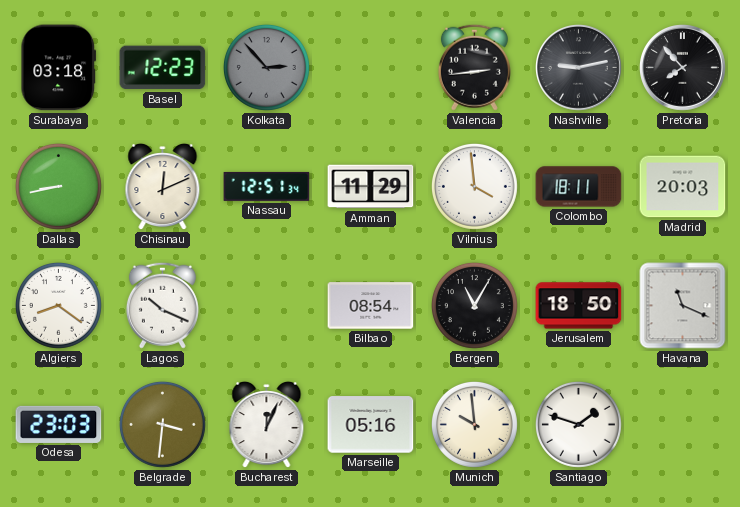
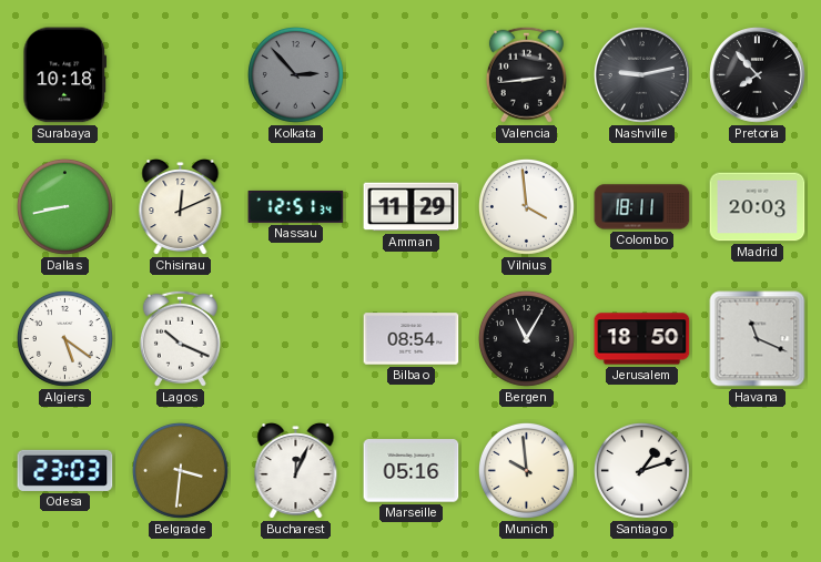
Surabaya: 03:18 -> 10:18 (65, 75)
Basel: 12:23 -> none (163, 68)
Algiers: 8:21 -> 5:21 (64, 338)
Santiago: 1:48 -> 1:12 (641, 470)
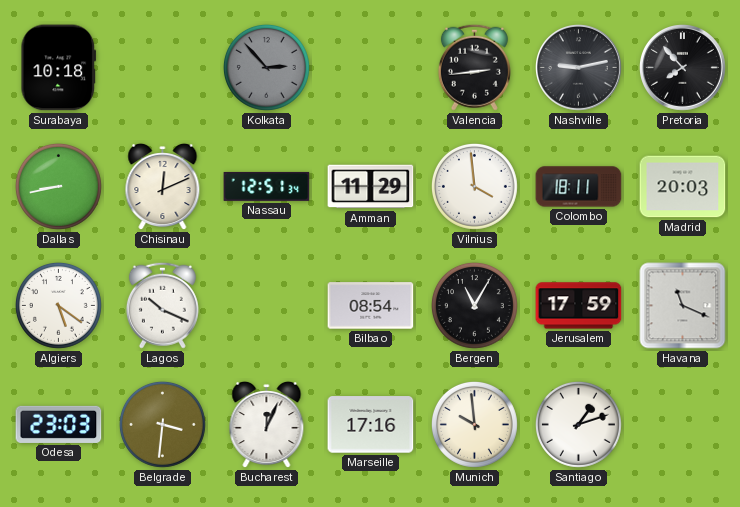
Jerusalem: 18:50 -> 17:59 (579, 306)
Marseille: 05:16 -> 17:16 (371, 425)
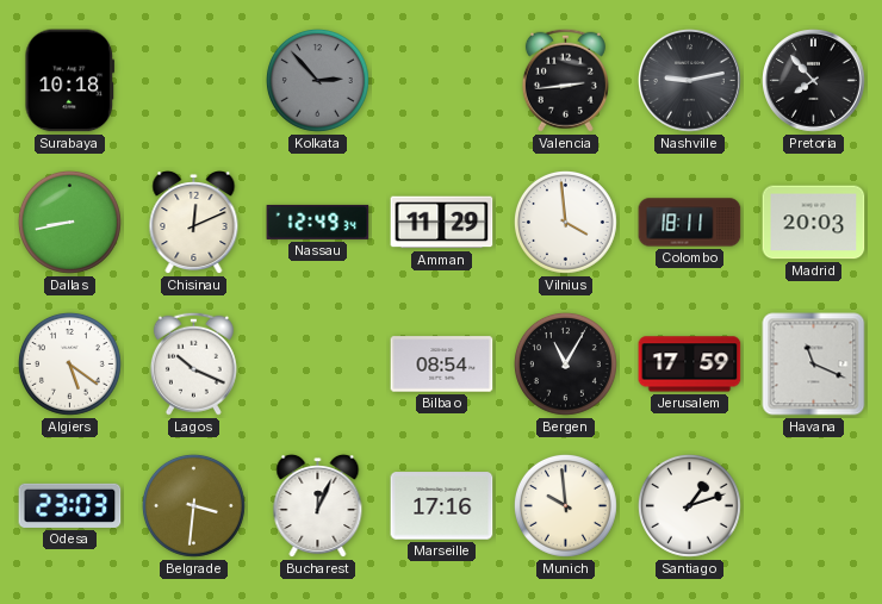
Nassau: 12:51 -> 12:49 (318, 222)
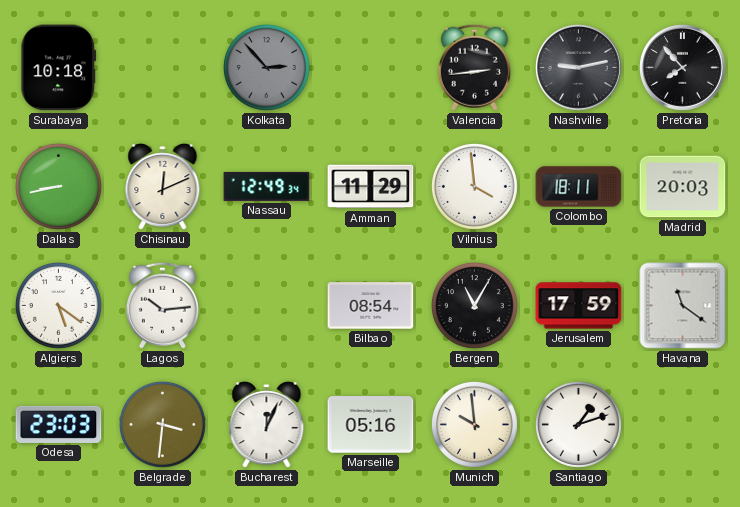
Lagos: 10:19 -> 10:14 (162, 305)
Havana: 11:19 -> 11:21 (683, 306)
Marseille: 17:16 -> 05:16 (371, 425)
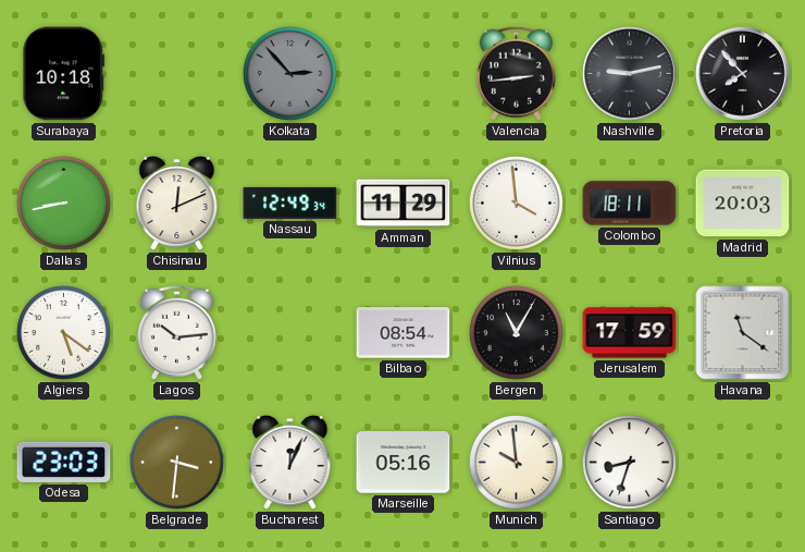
Santiago: 1:12 -> 8:33 (629, 462)
